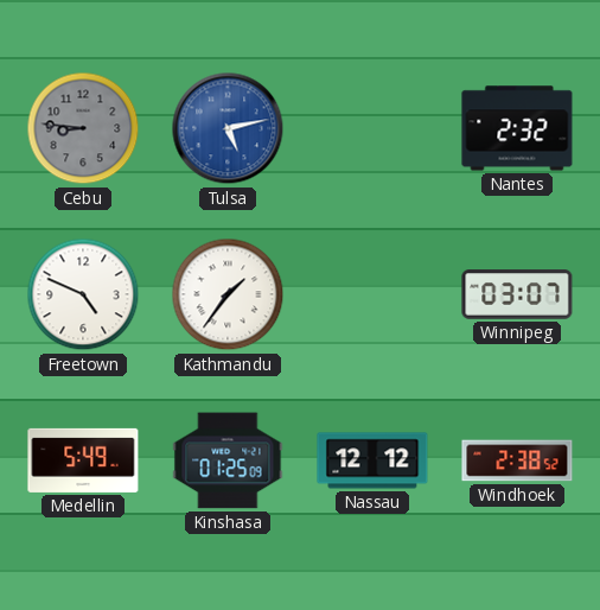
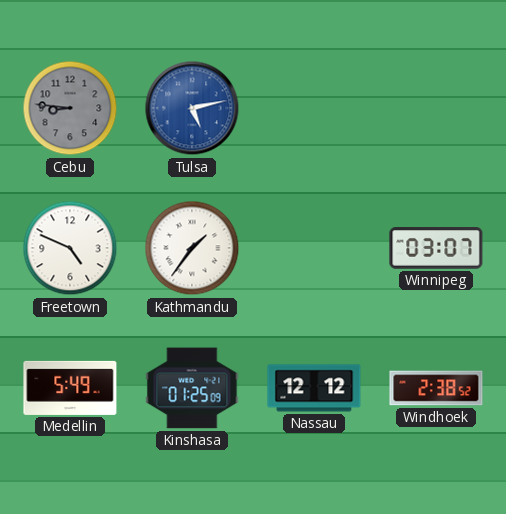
Nantes: 2:32 -> none (517, 128)
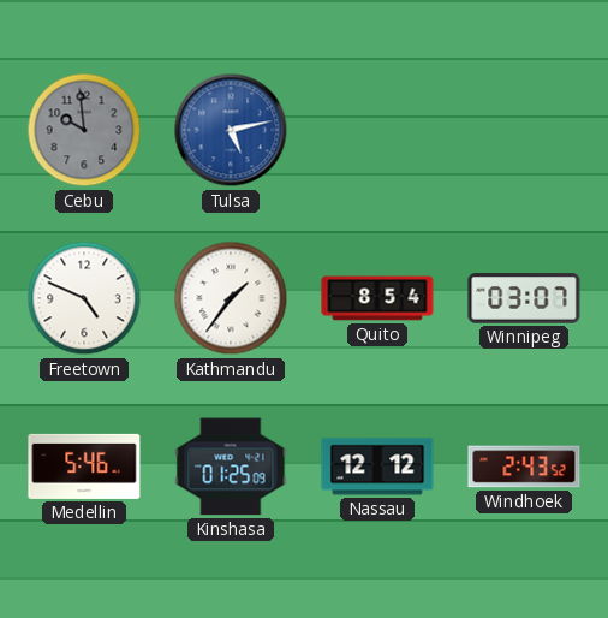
Cebu: 8:46 -> 9:59 (84, 130)
Quito: none -> 8:54 (377, 298)
Medellin: 5:49 -> 5:46 (84, 467)
Windhoek: 2:38 -> 2:43 (524, 467)
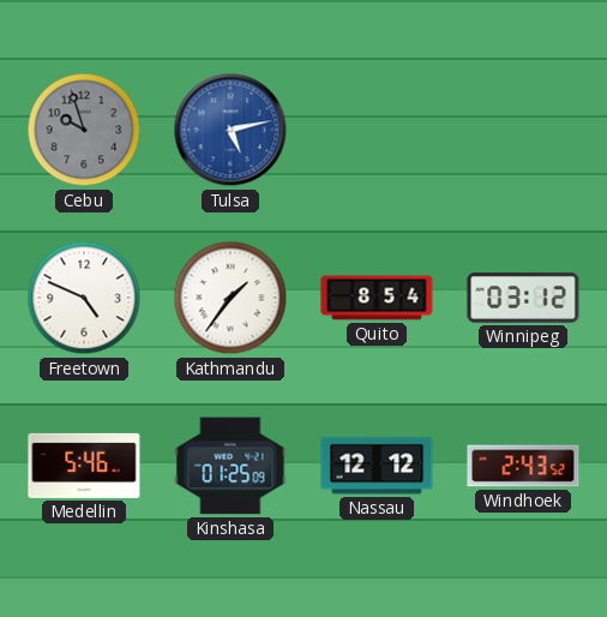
Cebu: 9:59 -> 9:57 (84, 130)
Winnipeg: 03:07 -> 03:12 (523, 298)
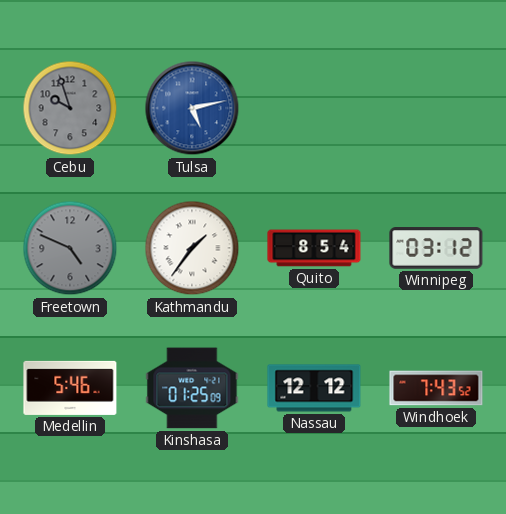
Freetown dial: white -> grey (70, 248)
Windhoek: 2:43 -> 7:43 (436, 388)
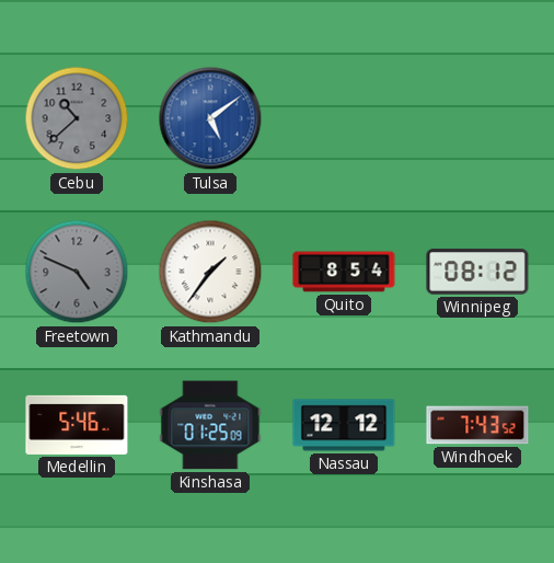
Cebu: 9:57 -> 10:38 (77, 118)
Tulsa: 5:13 -> 5:09 (210, 118)
Winnipeg: 03:12 -> 08:12 (477, 272)
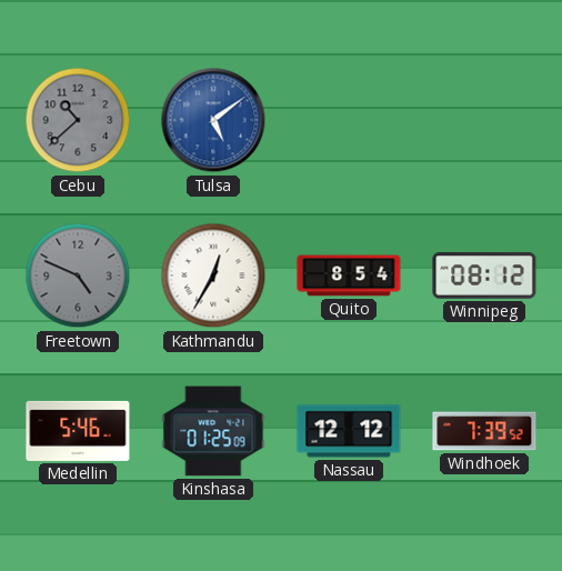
Kathmandu: 1:36 -> 12:35 (213, 276)
Windhoek: 7:43 -> 7:39 (484, 431)
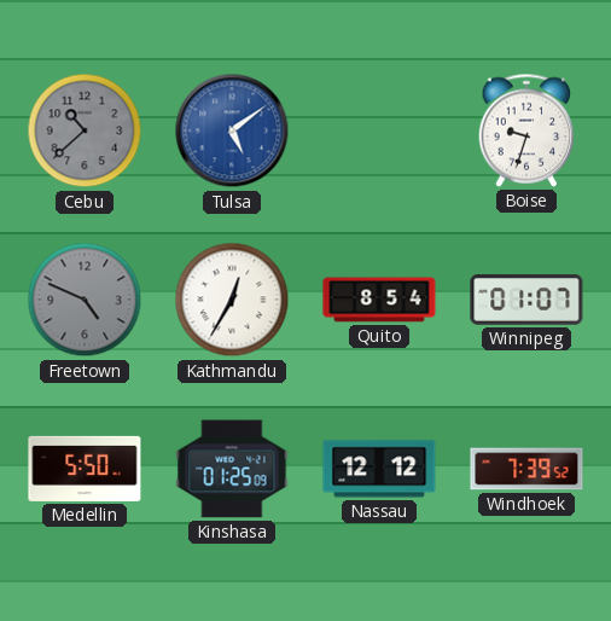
Boise: none -> 9:33 (526, 130)
Winnipeg: 08:12 -> 01:07 (526, 300)
Medellin: 5:46 -> 5:50 (85, 469)
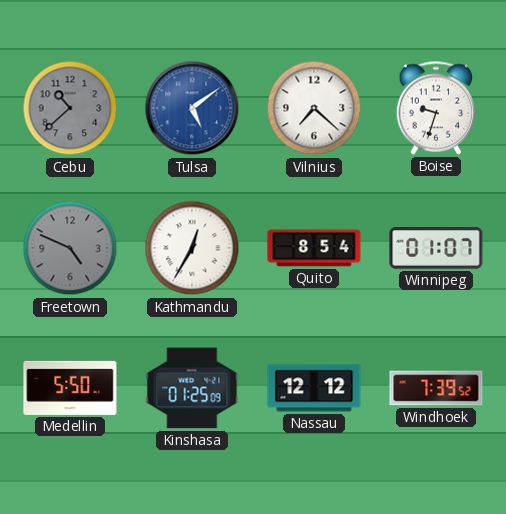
Vilnius: none -> 7:22 (314, 108)
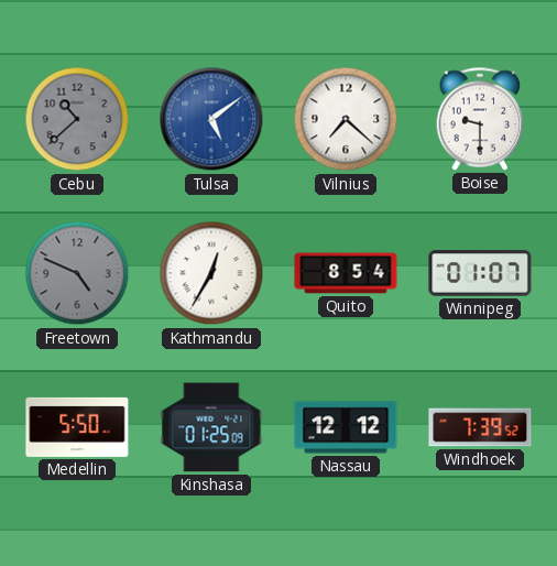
Boise: 9:33 -> 9:30 (480, 119)
